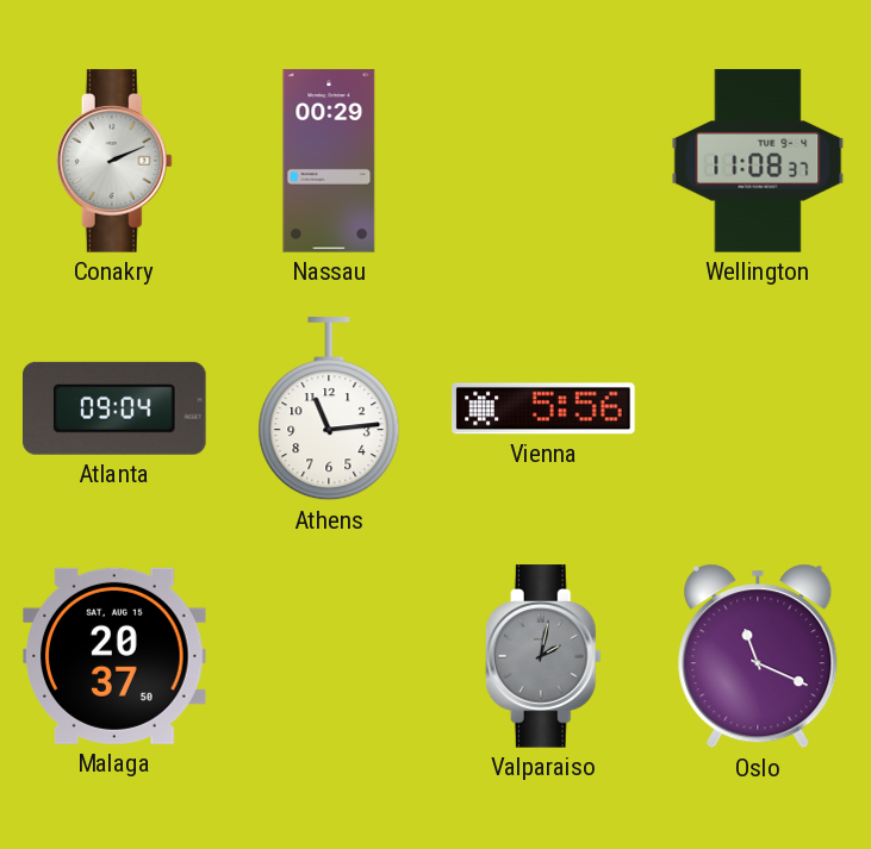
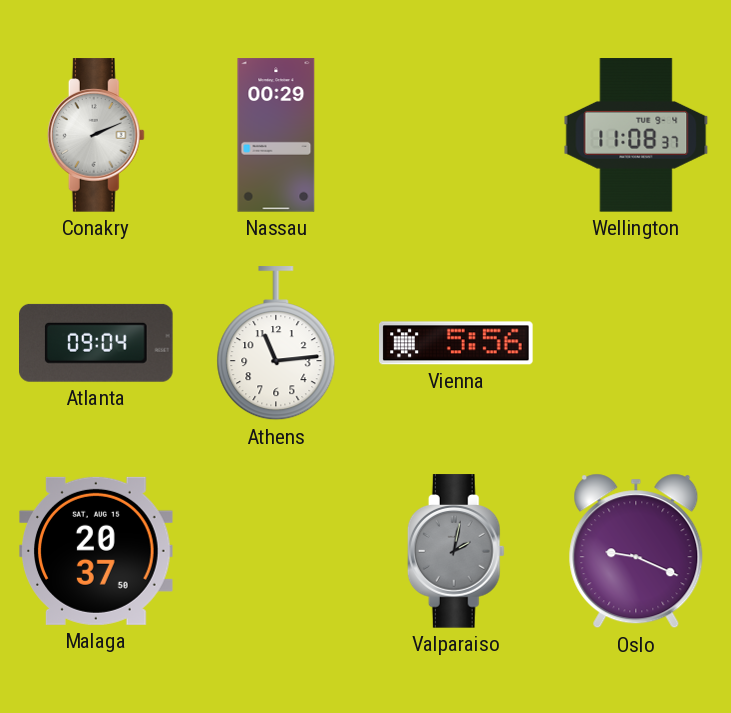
Oslo: 11:19 -> 9:19 (636, 551)
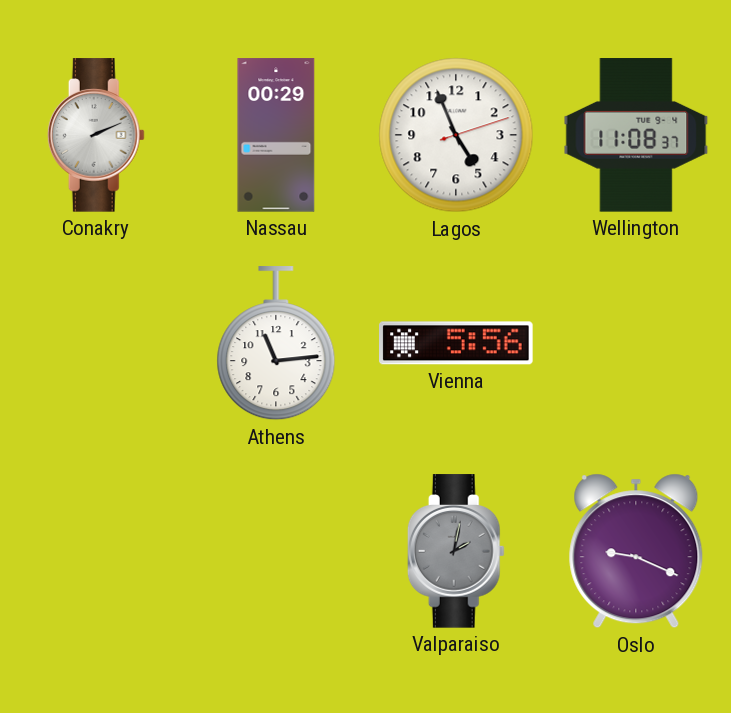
Lagos: none -> 4:56 (456, 135)
Atlanta: 09:04 -> none (97, 343)
Malaga: 20:37 -> none (96, 551)
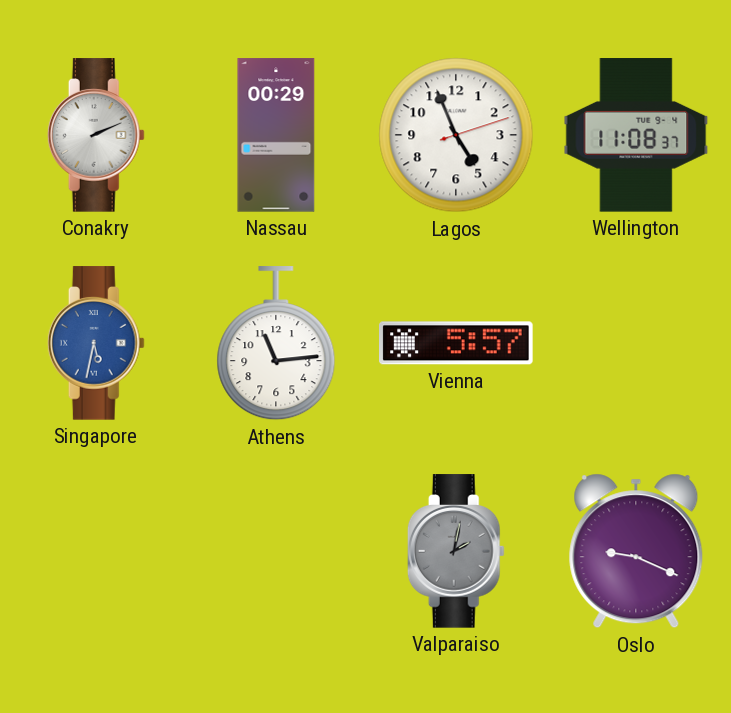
Singapore: none -> 5:32 (96, 343)
Vienna: 5:56 -> 5:57 (456, 343)
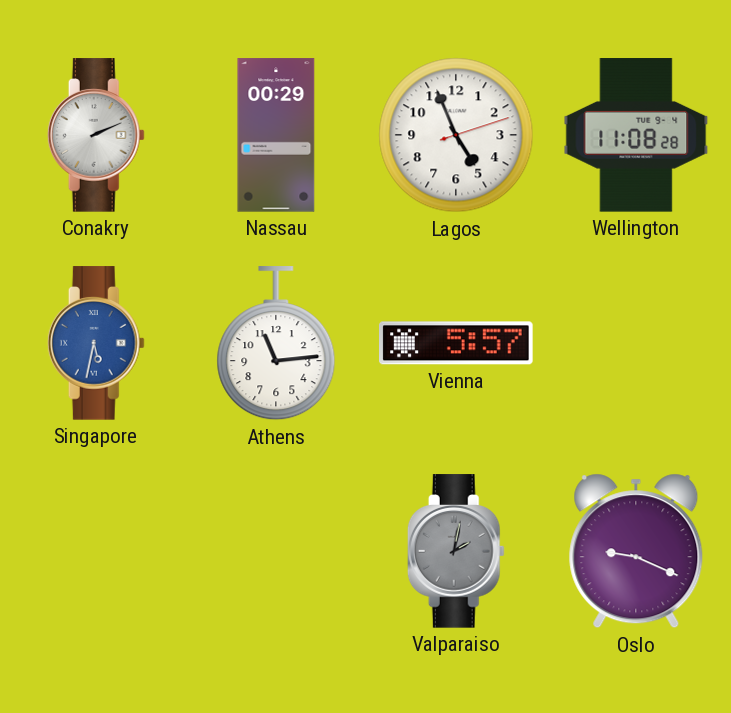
Wellington: 11:08:37 -> 11:08:28 (636, 135)
